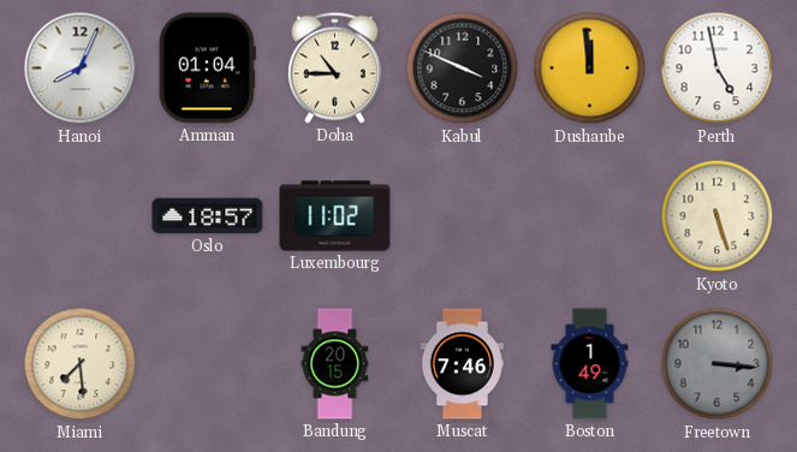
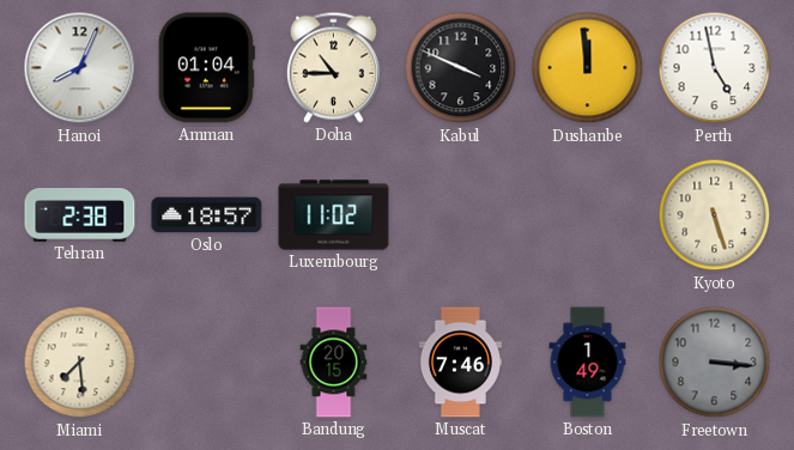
Tehran: none -> 2:38 (80, 215)
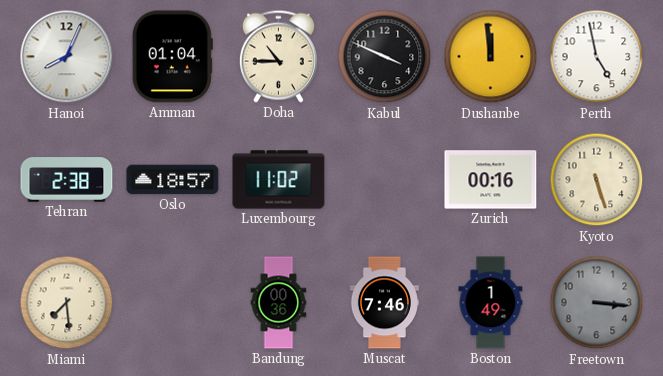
Zurich: none -> 00:16 (491, 180)
Bandung: 20:15 -> 00:36 (279, 303)
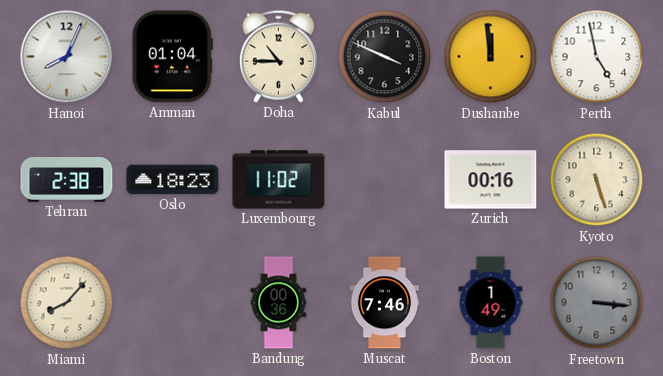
Oslo: 18:57 -> 18:23 (173, 180)
Miami: 7:29 -> 8:07 (67, 303)
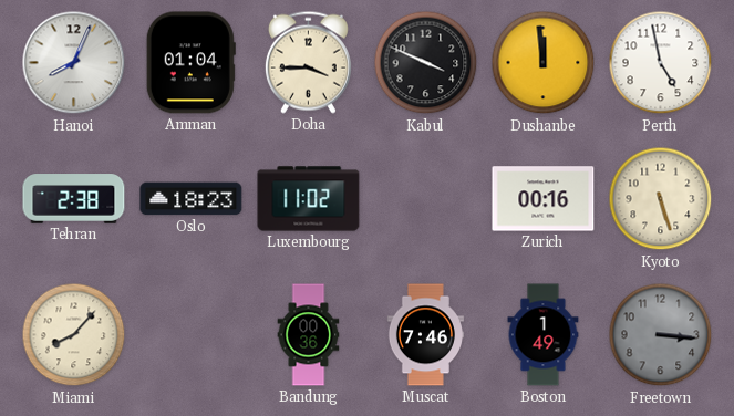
Doha: 10:45 -> 3:45 (308, 62)
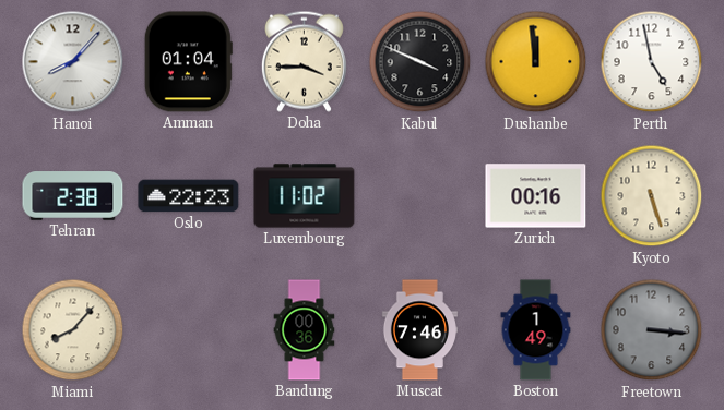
Hanoi: 8:04 -> 8:07 (73, 62)
Oslo: 18:23 -> 22:23 (189, 196)
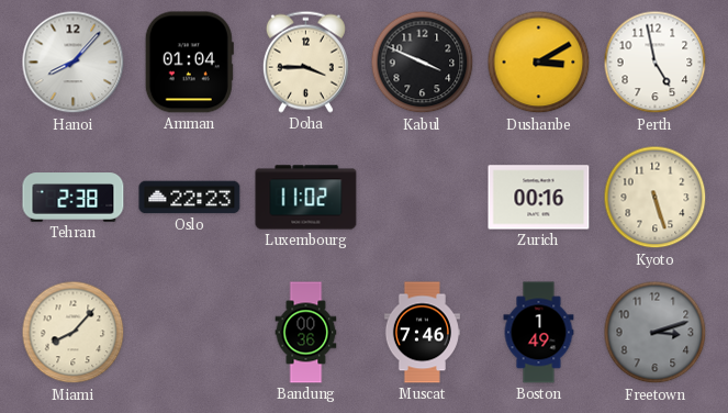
Dushanbe: 11:59 -> 3:10 (539, 63)
Freetown: 3:16 -> 3:12 (656, 333)
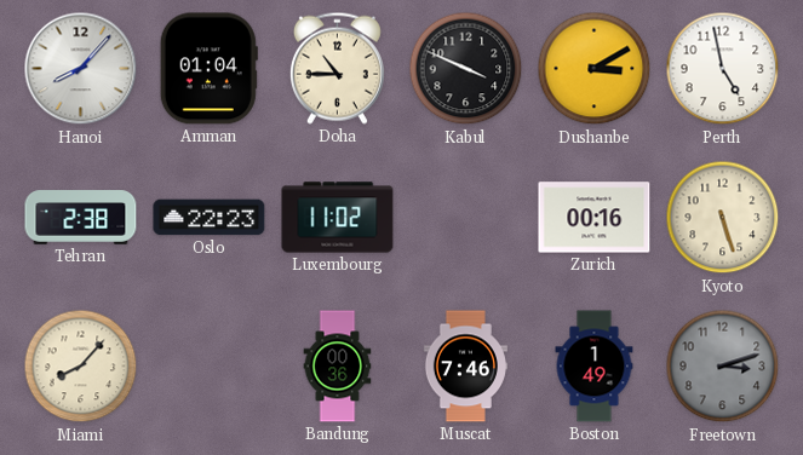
Doha: 3:45 -> 10:45 (337, 68)
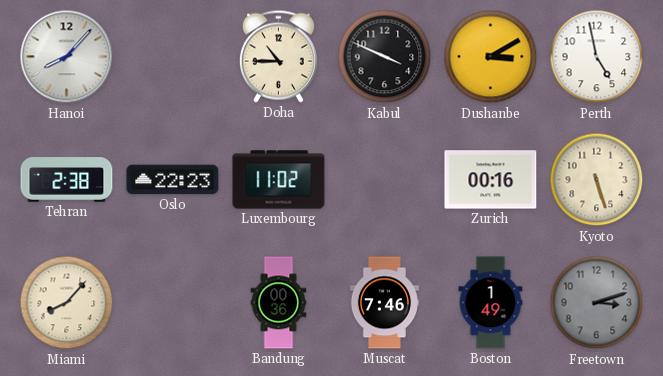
Amman: 01:04 -> none (208, 69)
